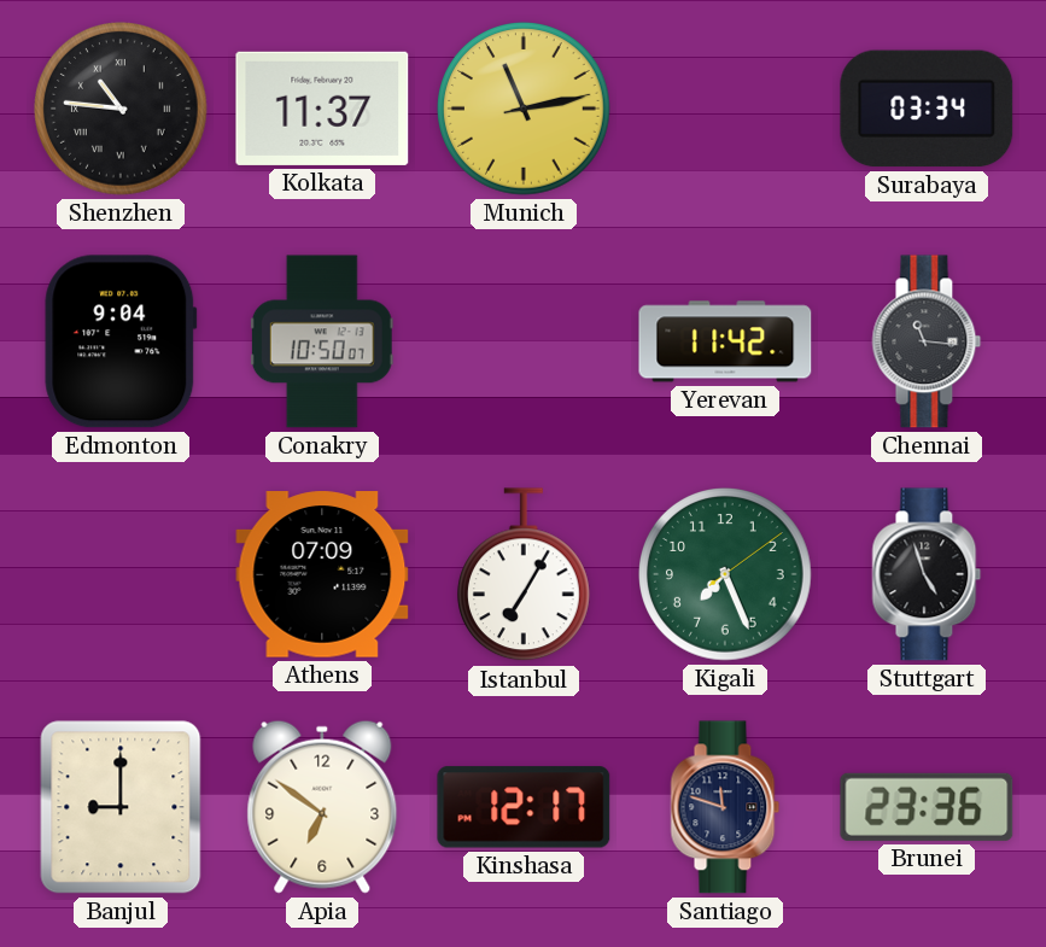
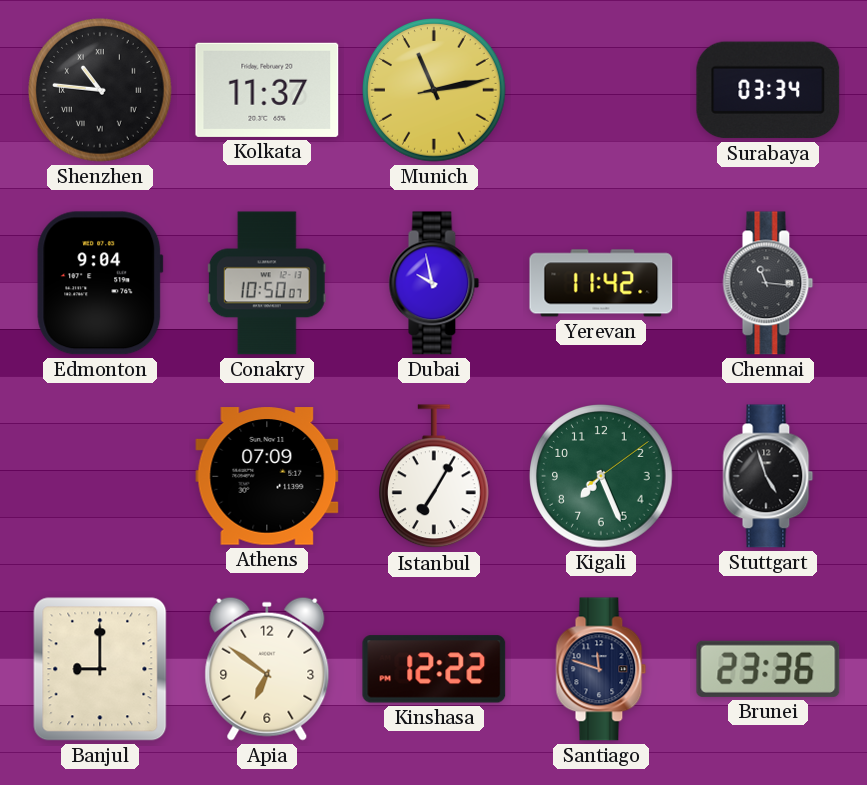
Dubai: none -> 9:58 (434, 283)
Kinshasa: 12:17 -> 12:22 (434, 669)
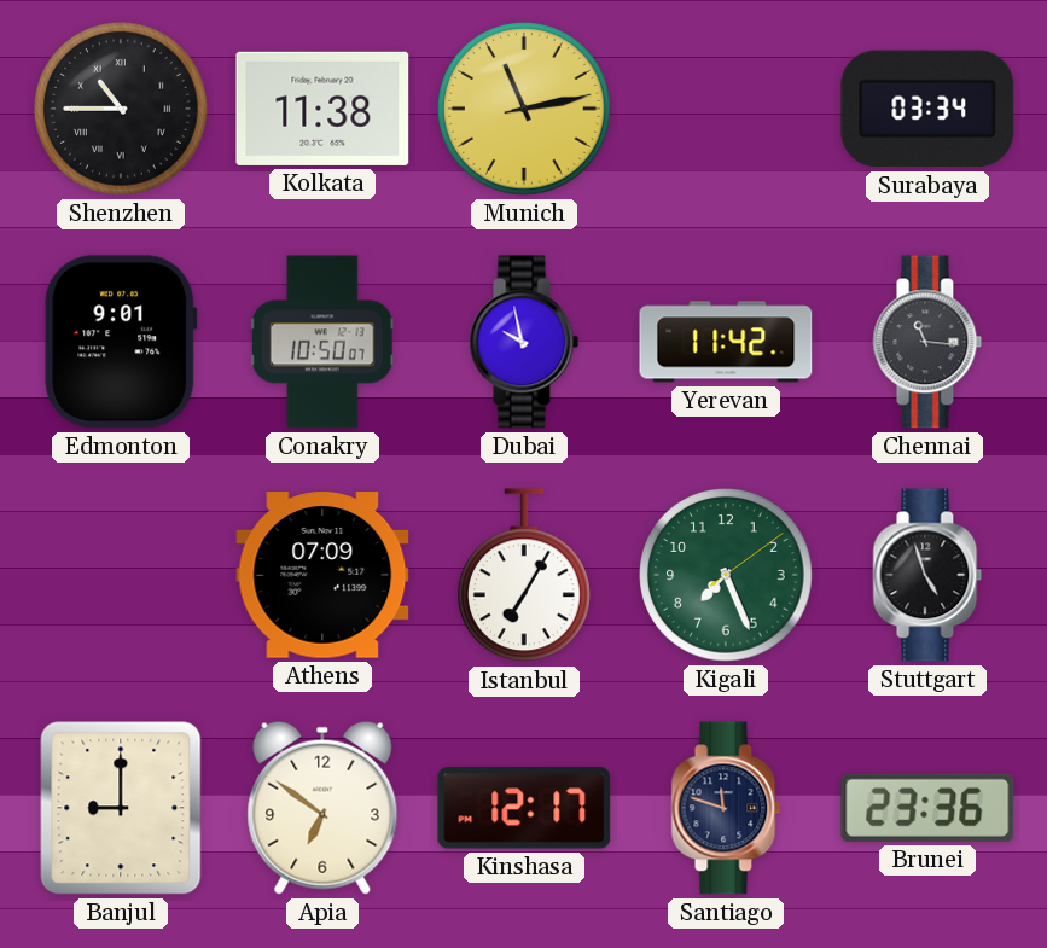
Shenzhen: 10:46 -> 10:45 (122, 110)
Kolkata: 11:37 -> 11:38 (322, 109)
Edmonton: 9:04 -> 9:01 (121, 342)
Kinshasa: 12:22 -> 12:17 (524, 808)
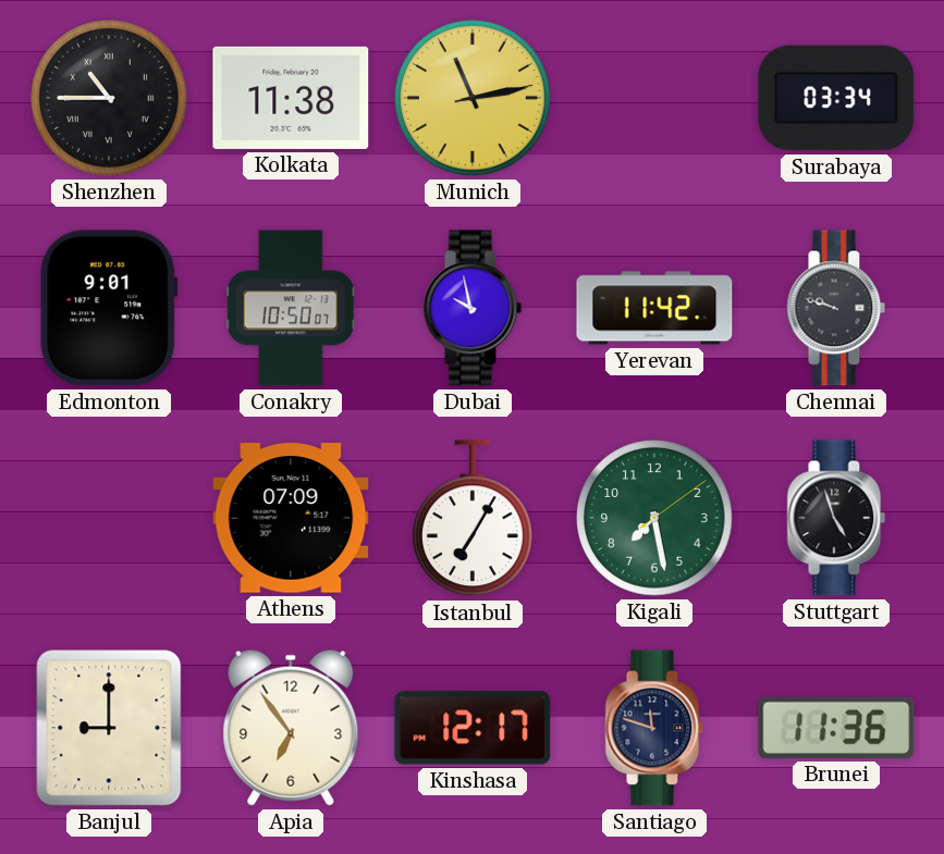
Chennai: 11:16 -> 9:48 (836, 308)
Kigali: 7:26 -> 7:28 (655, 519)
Apia: 6:51 -> 6:54 (291, 728)
Brunei: 23:36 -> 11:36 (836, 728)
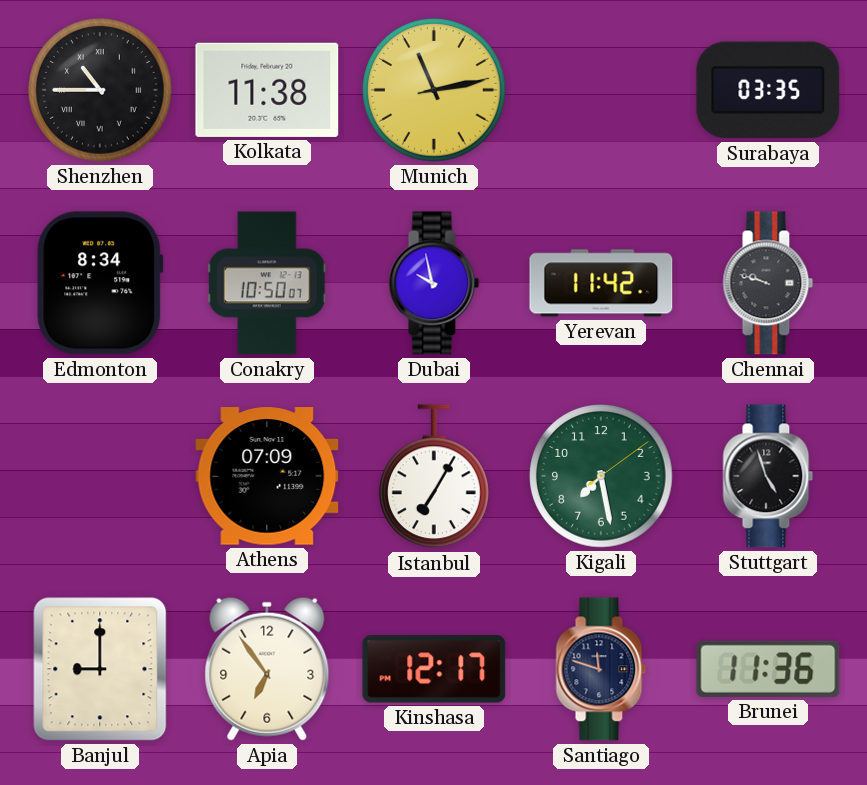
Surabaya: 03:34 -> 03:35 (768, 90)
Edmonton: 9:01 -> 8:34 (100, 283)
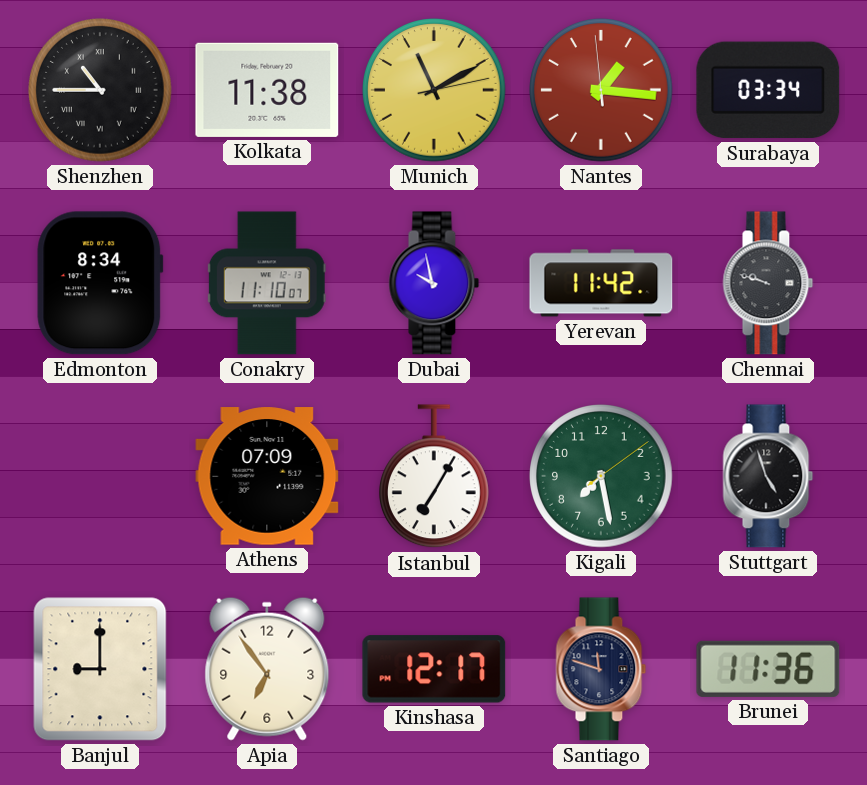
Munich: 11:13 -> 11:10 (435, 91)
Nantes: none -> 1:15 (602, 91)
Surabaya: 03:35 -> 03:34 (768, 90)
Conakry: 10:50 -> 11:10 (267, 283)
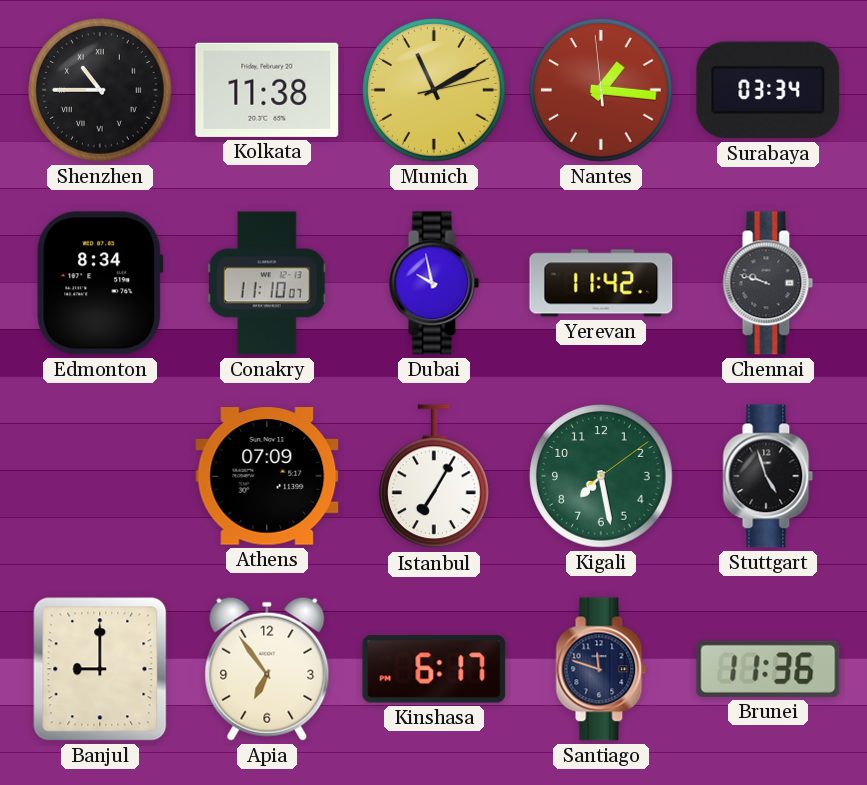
Kinshasa: 12:17 -> 6:17 (434, 669)
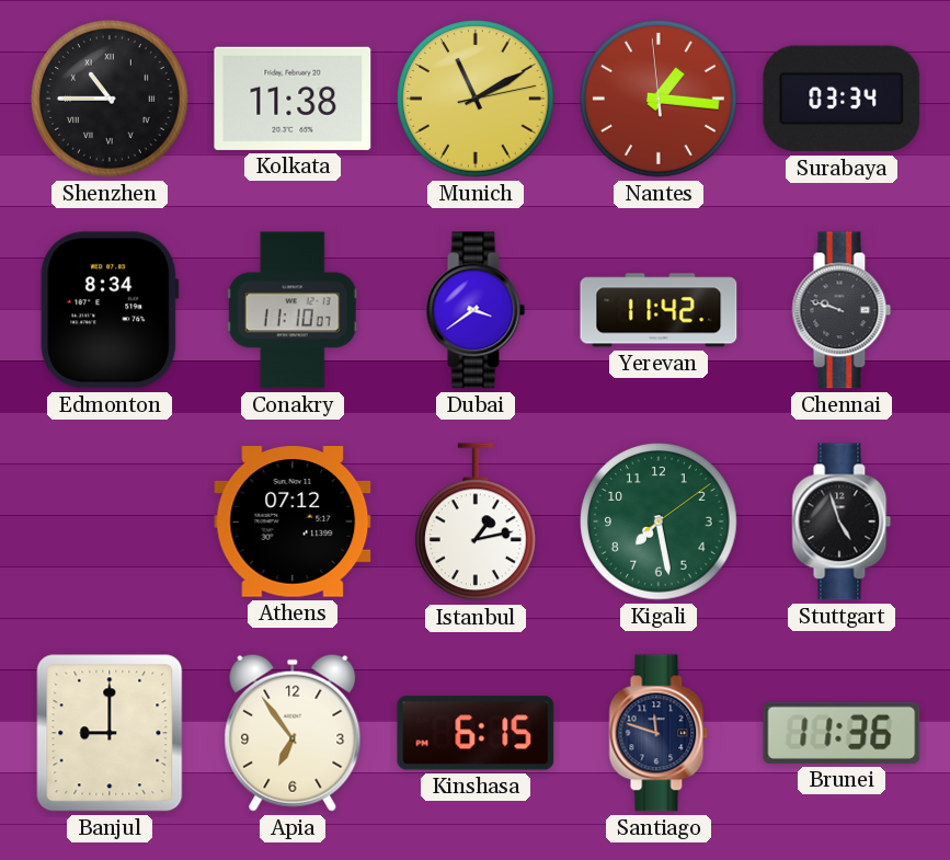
Dubai: 9:58 -> 3:39 (476, 310)
Athens: 07:09 -> 07:12 (293, 521)
Istanbul: 7:05 -> 1:13 (476, 523)
Kinshasa: 6:17 -> 6:15 (476, 733)
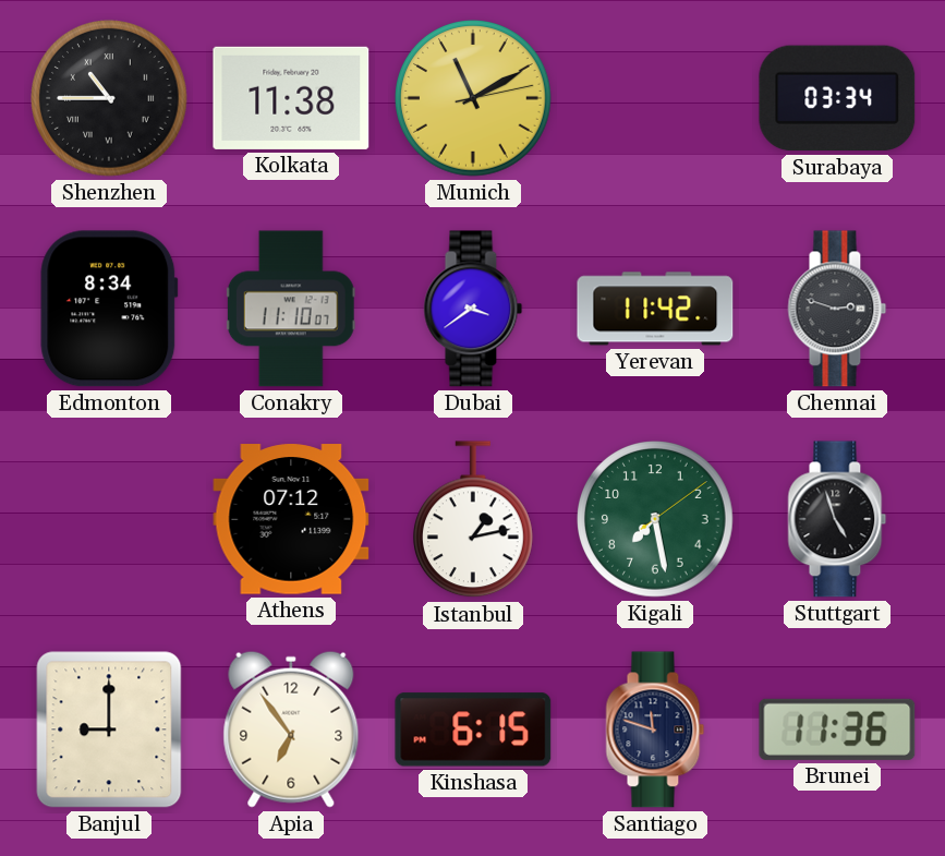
Nantes: 1:15 -> none (660, 100)
Chennai: 9:48 -> 2:48 (837, 309)
